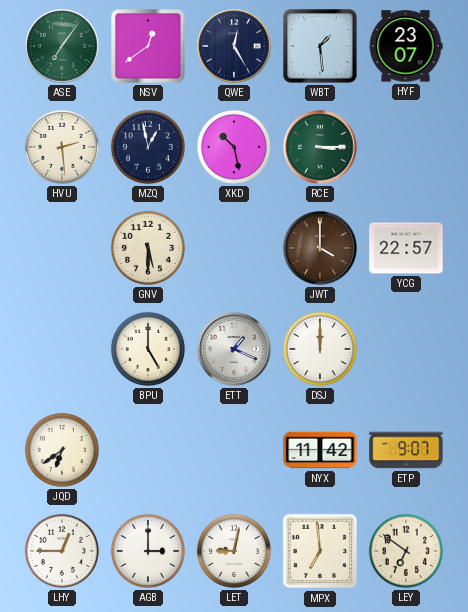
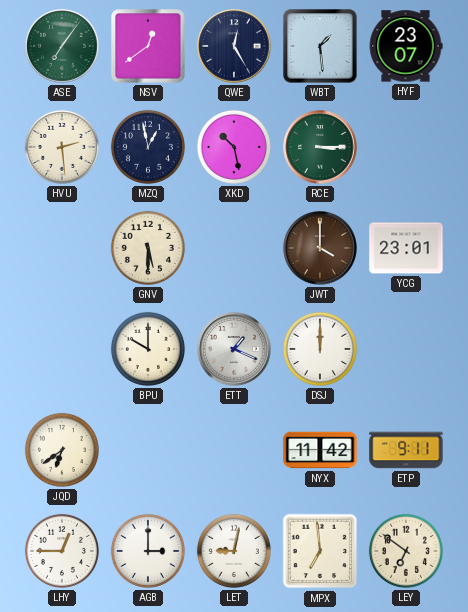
YCG: 22:57 -> 23:01 (406, 248)
BPU: 5:00 -> 10:00 (148, 349)
ETP: 9:07 -> 9:11 (406, 450)
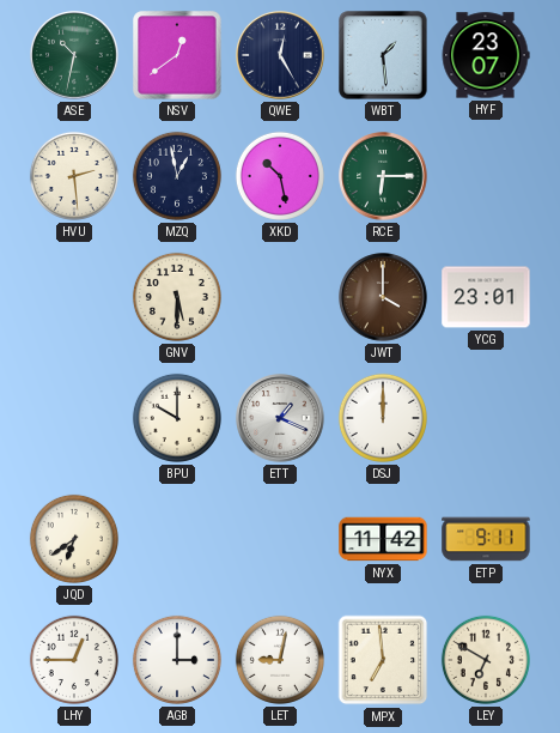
ASE: 7:06 -> 10:32 (74, 55)
RCE: 3:15 -> 6:15 (383, 176)
LEY: 6:51 -> 6:50 (486, 660)
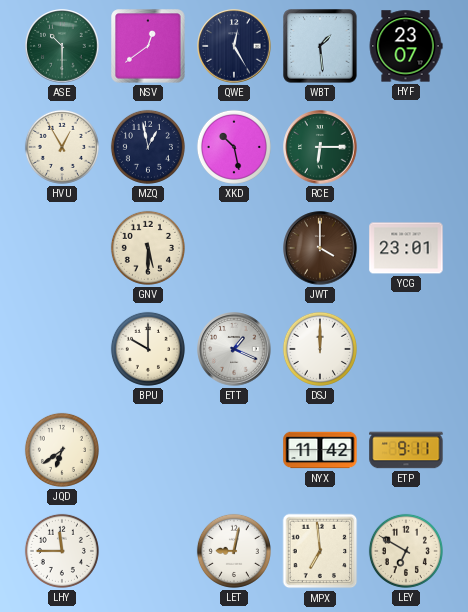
ASE: 10:32 -> 10:30 (62, 46)
HVU: 2:29 -> 12:55 (62, 147)
LHY: 12:45 -> 11:45 (62, 551)
AGB: 3:00 -> none (177, 660)
